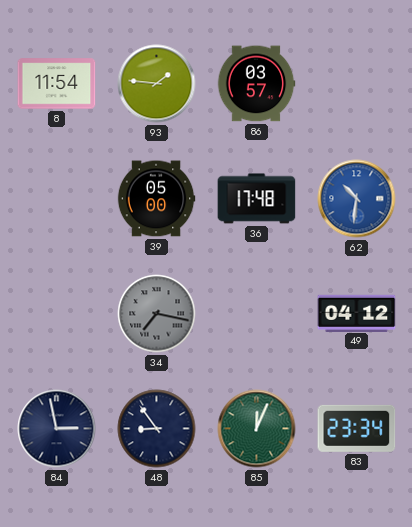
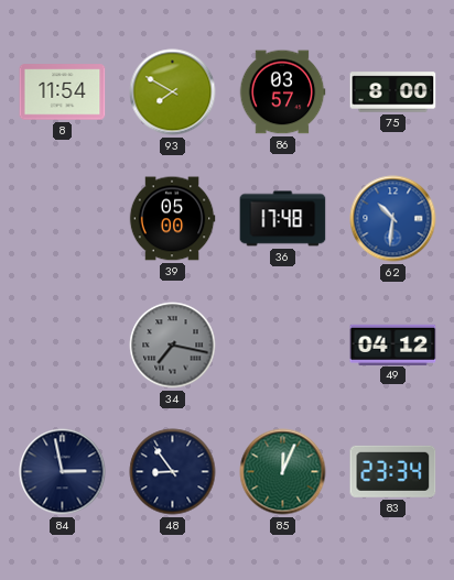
93: 1:46 -> 7:50 (173, 92)
75: none -> 8:00 (393, 92)
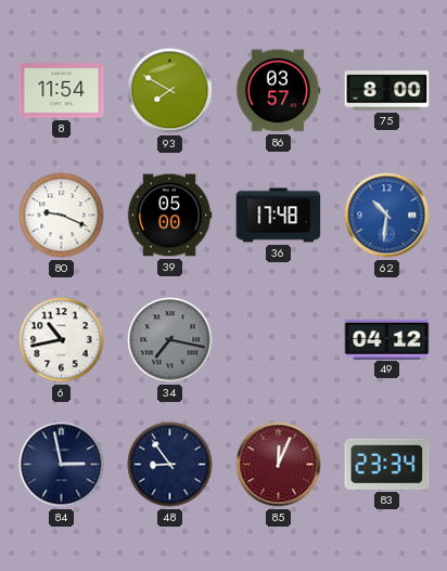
80: none -> 9:19 (62, 216)
6: none -> 10:43 (62, 340)
85 dial: green -> burgundy (279, 465)
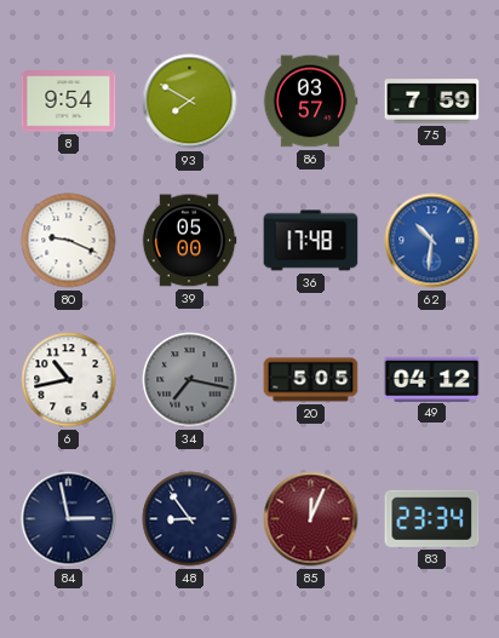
8: 11:54 -> 9:54 (69, 102)
75: 8:00 -> 7:59 (432, 102)
20: none -> 5:05 (311, 380)
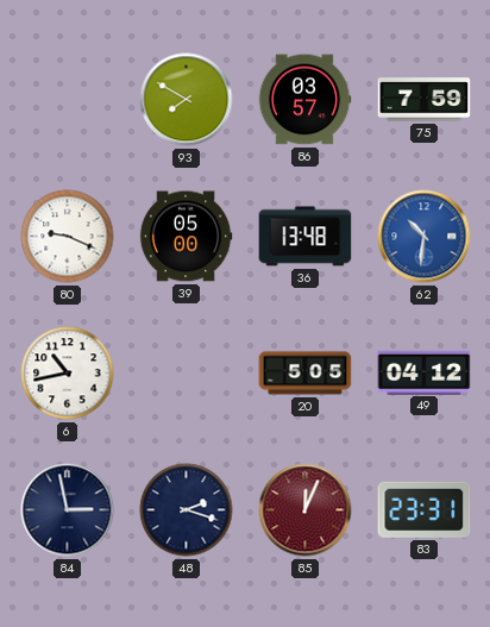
8: 9:54 -> none (69, 102)
36: 17:48 -> 13:48 (306, 237)
34: 7:17 -> none (190, 380)
48: 8:54 -> 2:18 (187, 510)
83: 23:34 -> 23:31 (425, 509)
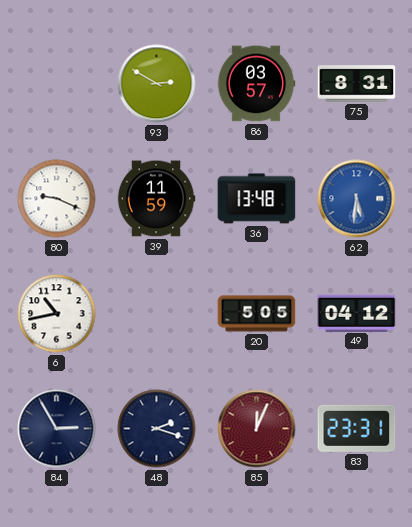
93: 7:50 -> 2:50 (157, 84)
75: 7:59 -> 8:31 (357, 84)
39: 05:00 -> 11:59 (156, 199)
62: 10:31 -> 5:31 (357, 199)
84: 2:58 -> 2:55 (57, 429)
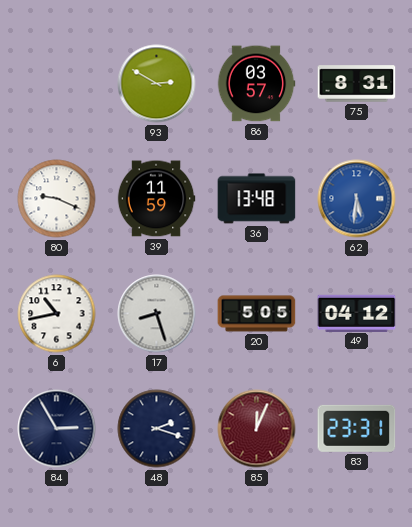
17: none -> 8:27 (157, 314)
